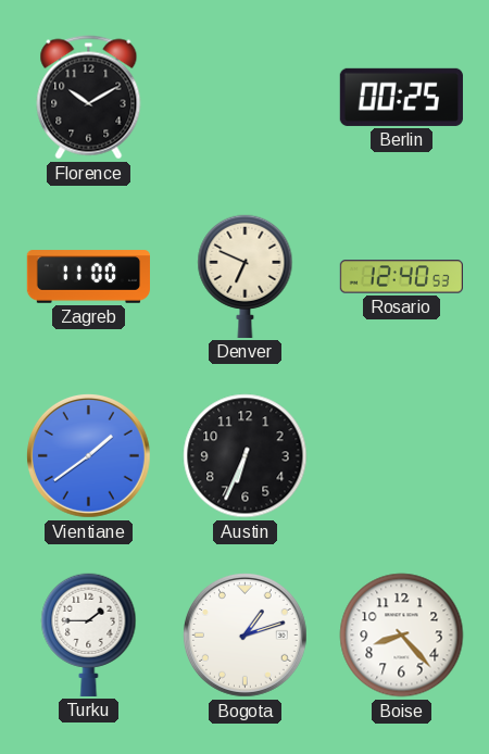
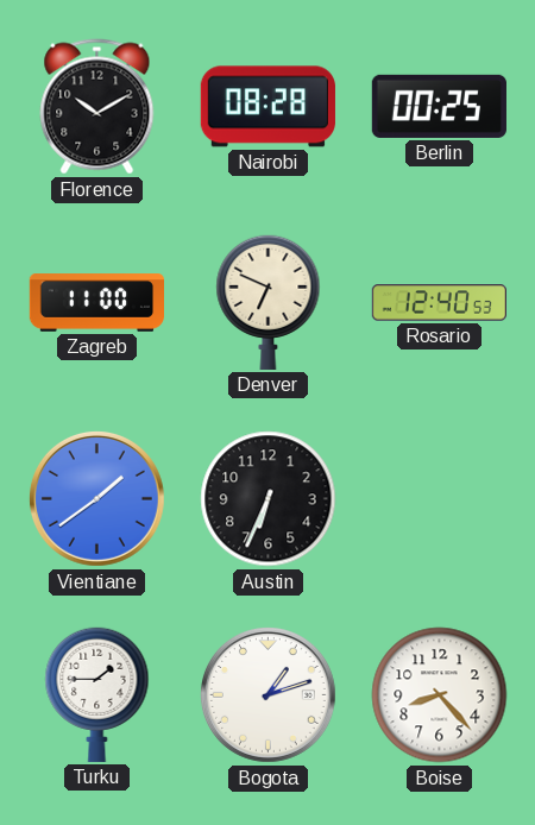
Nairobi: none -> 08:28 (267, 107)
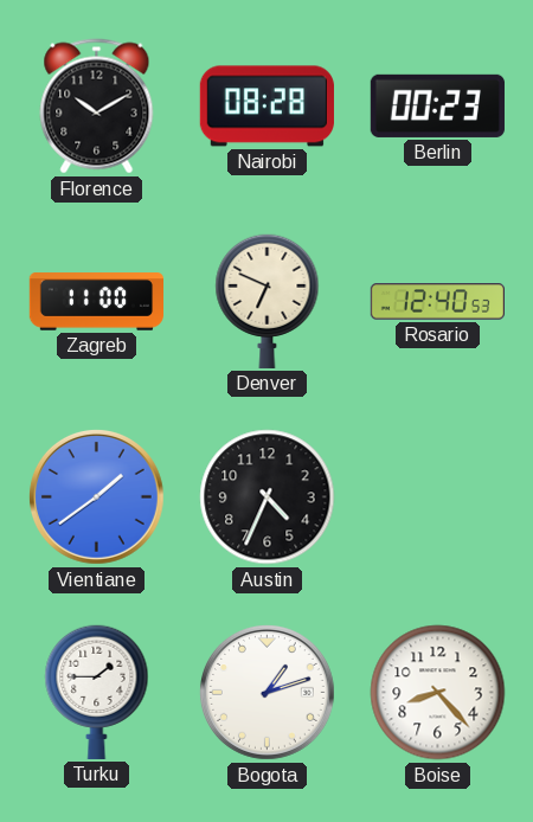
Berlin: 00:25 -> 00:23 (437, 105)
Austin: 6:34 -> 4:34 (268, 497)
